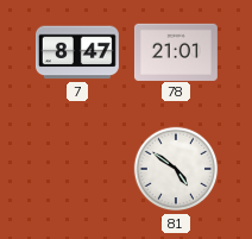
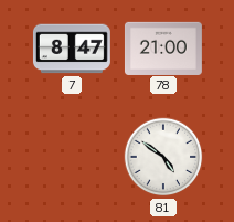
78: 21:01 -> 21:00 (163, 47)
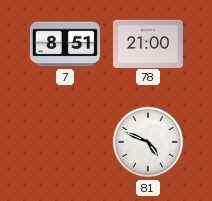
7: 8:47 -> 8:51 (65, 44)
81: 4:51 -> 4:49 (148, 142)
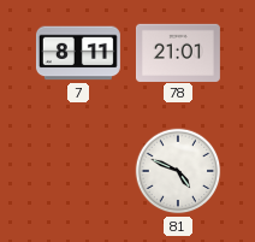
7: 8:51 -> 8:11 (78, 53)
78: 21:00 -> 21:01 (178, 52)
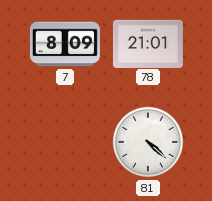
7: 8:11 -> 8:09 (65, 44)
81: 4:49 -> 4:22 (148, 142)
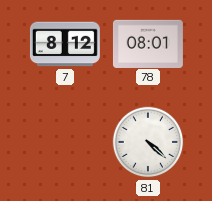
7: 8:09 -> 8:12 (65, 44)
78: 21:01 -> 08:01 (148, 43)
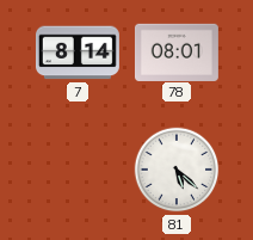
7: 8:12 -> 8:14 (78, 53)
81: 4:22 -> 5:22 (177, 170)
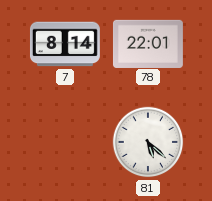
78: 08:01 -> 22:01 (148, 43)
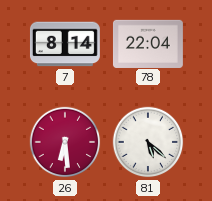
78: 22:01 -> 22:04 (148, 43)
26: none -> 6:29 (65, 142)
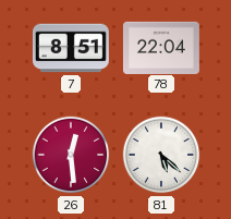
7: 8:14 -> 8:51 (71, 48)
26: 6:29 -> 12:29 (71, 155)
